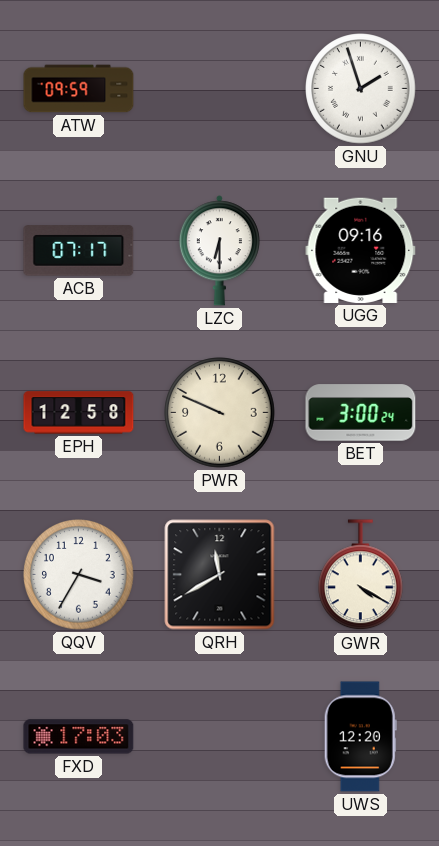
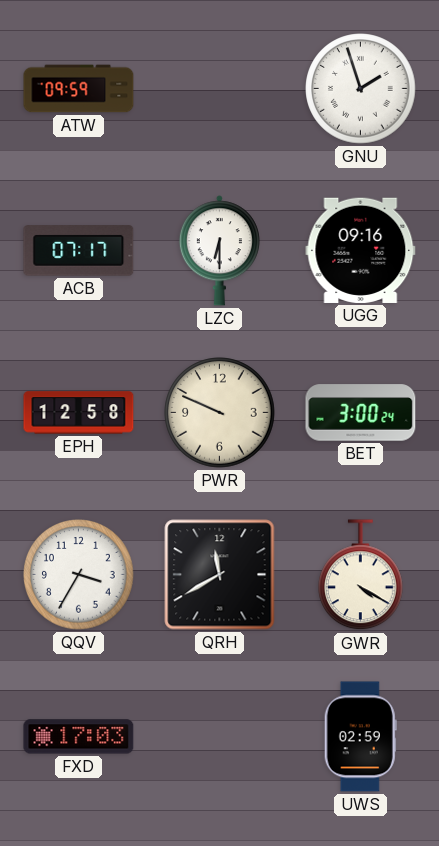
UWS: 12:20 -> 02:59 (360, 737)
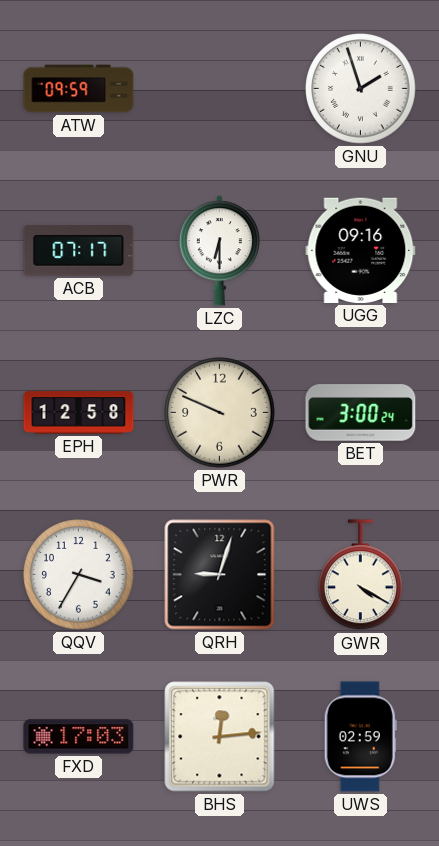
QRH: 11:40 -> 9:03 (220, 575)
BHS: none -> 12:14 (220, 737)
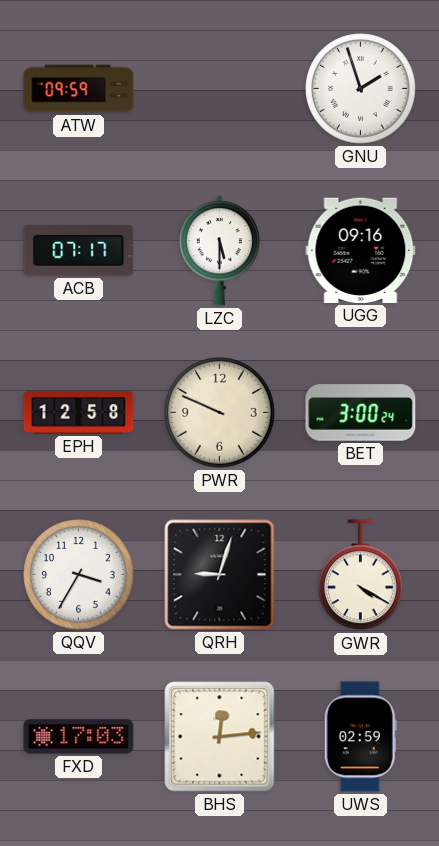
LZC: 6:30 -> 5:30 (219, 251)
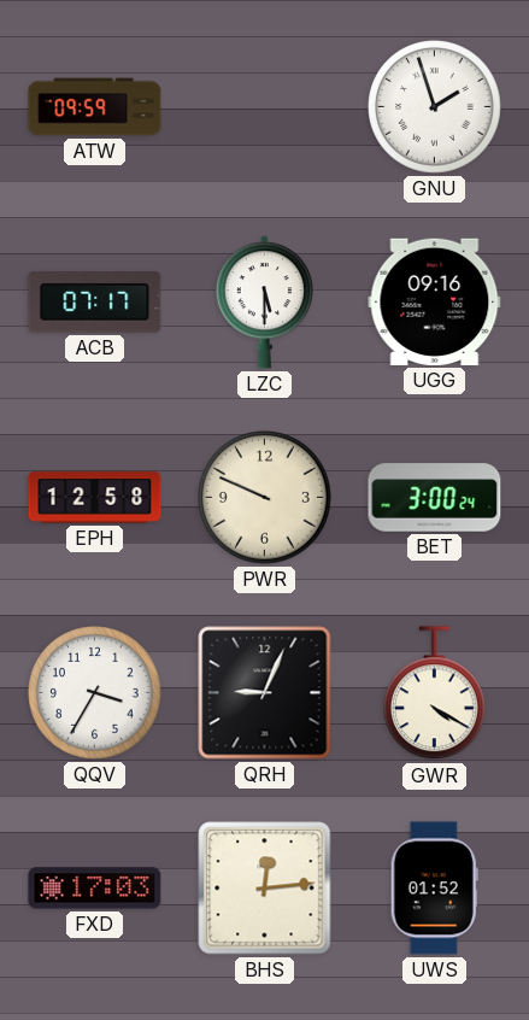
QRH: 9:03 -> 9:04 (265, 693)
UWS: 02:59 -> 01:52 (434, 889)
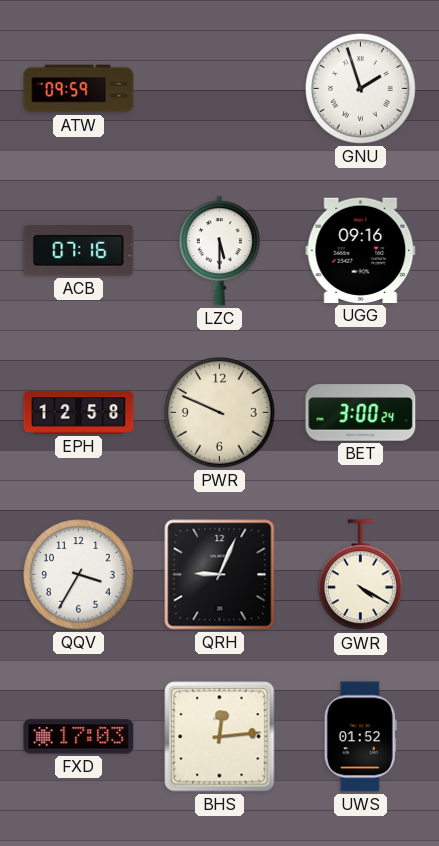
ACB: 07:17 -> 07:16 (79, 251)
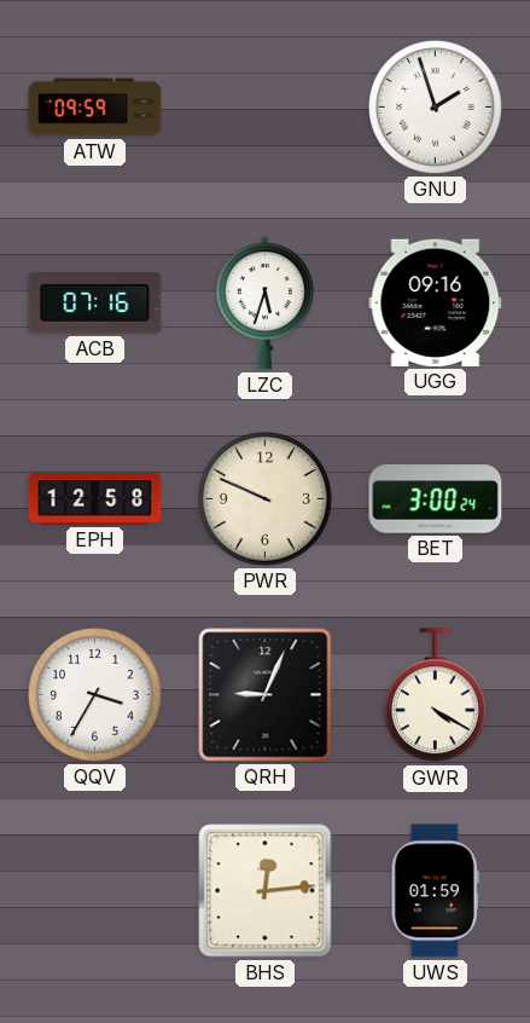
LZC: 5:30 -> 5:33 (264, 304)
FXD: 17:03 -> none (79, 737)
UWS: 01:52 -> 01:59 (435, 891)
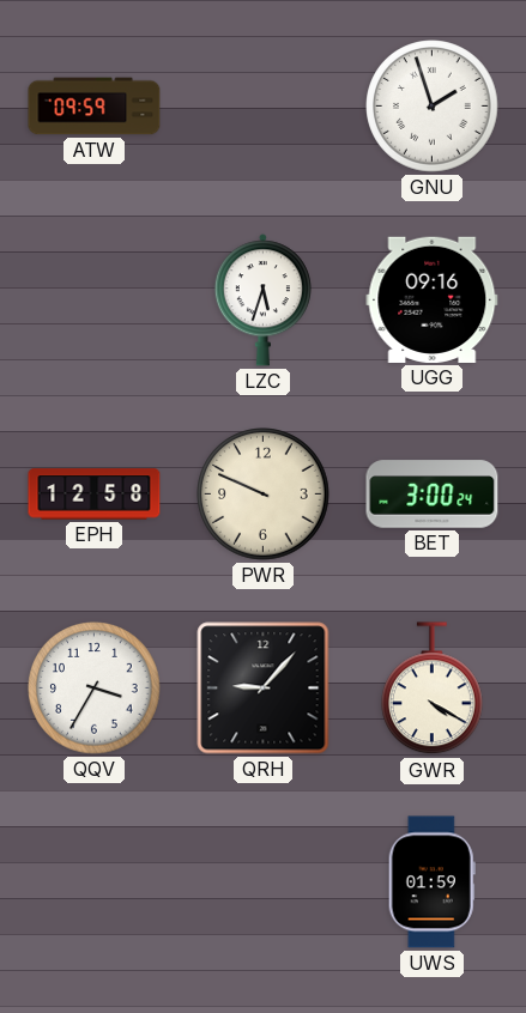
ACB: 07:16 -> none (95, 304)
QRH: 9:04 -> 9:07 (264, 689)
BHS: 12:14 -> none (266, 891)
